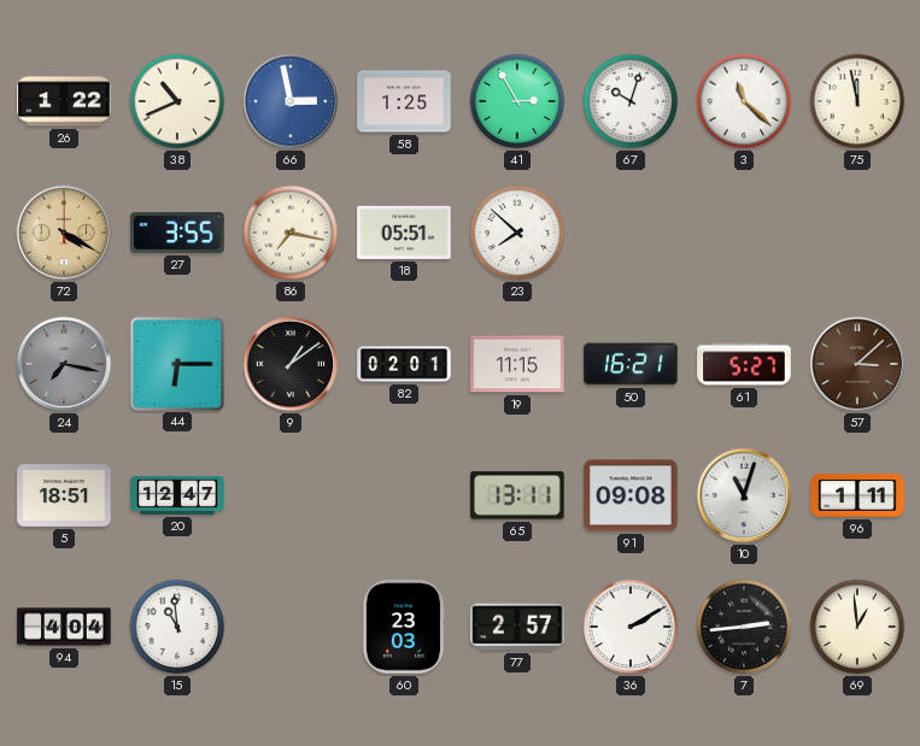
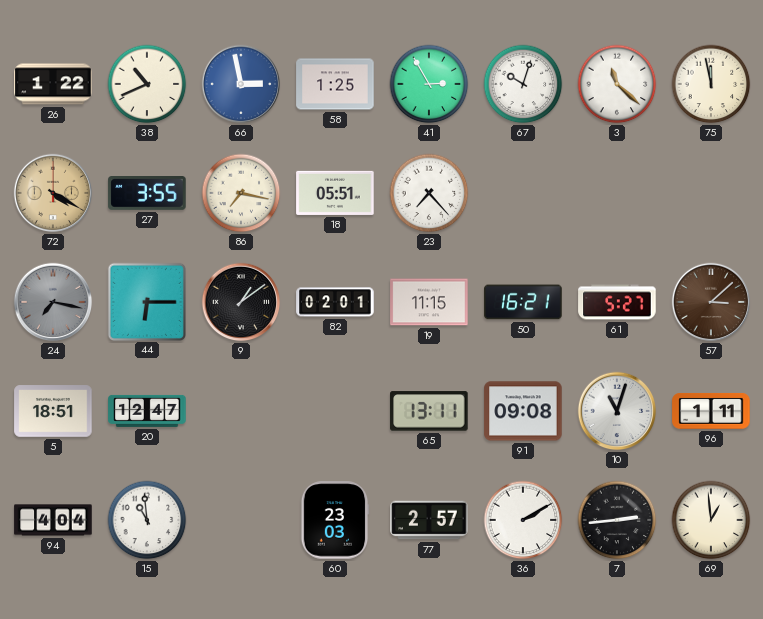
23: 7:52 -> 7:23 (429, 193)
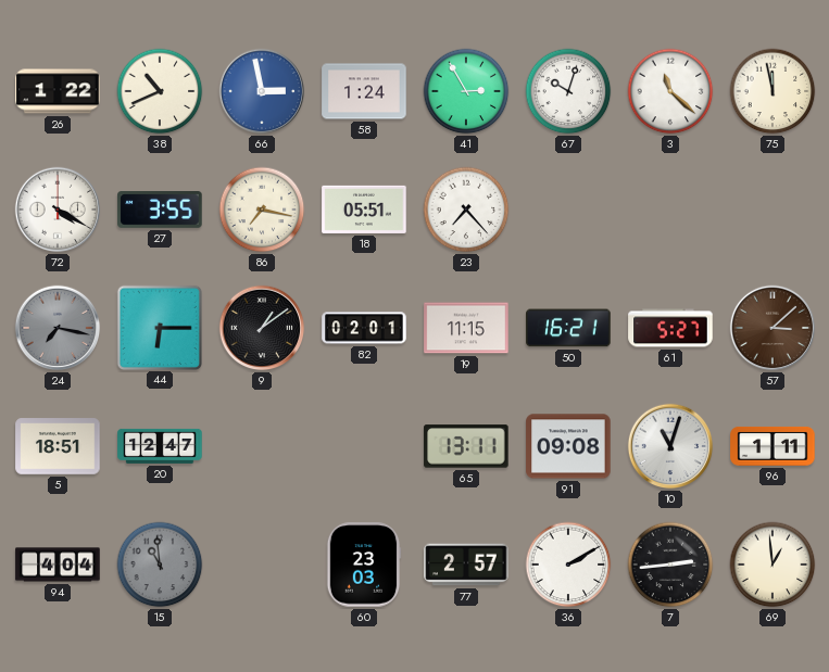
58: 1:25 -> 1:24 (364, 91)
72 dial: champagne -> white (58, 210)
15 dial: white -> grey (160, 565)
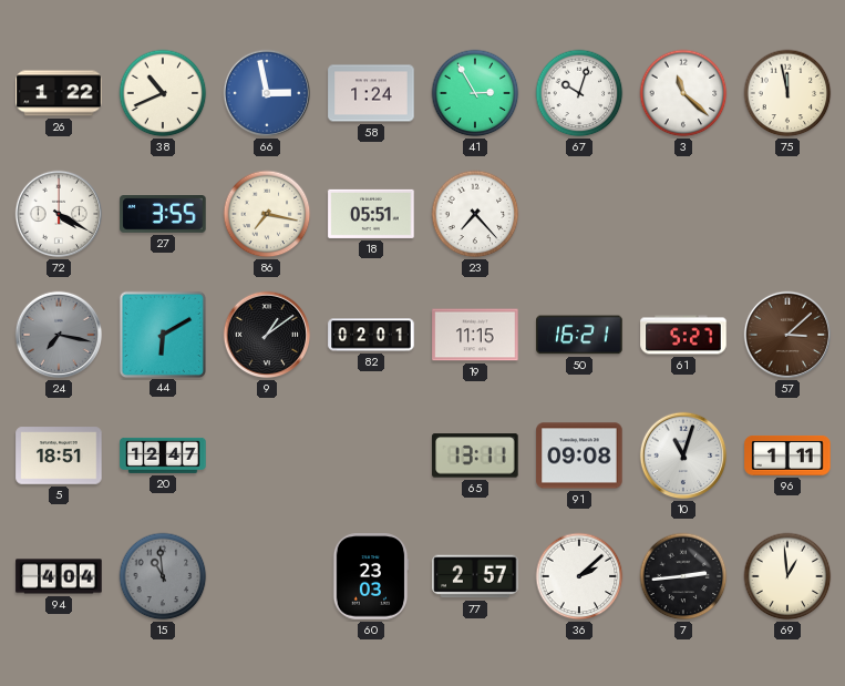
44: 6:15 -> 6:10 (162, 334)
36: 2:10 -> 2:08 (579, 576)
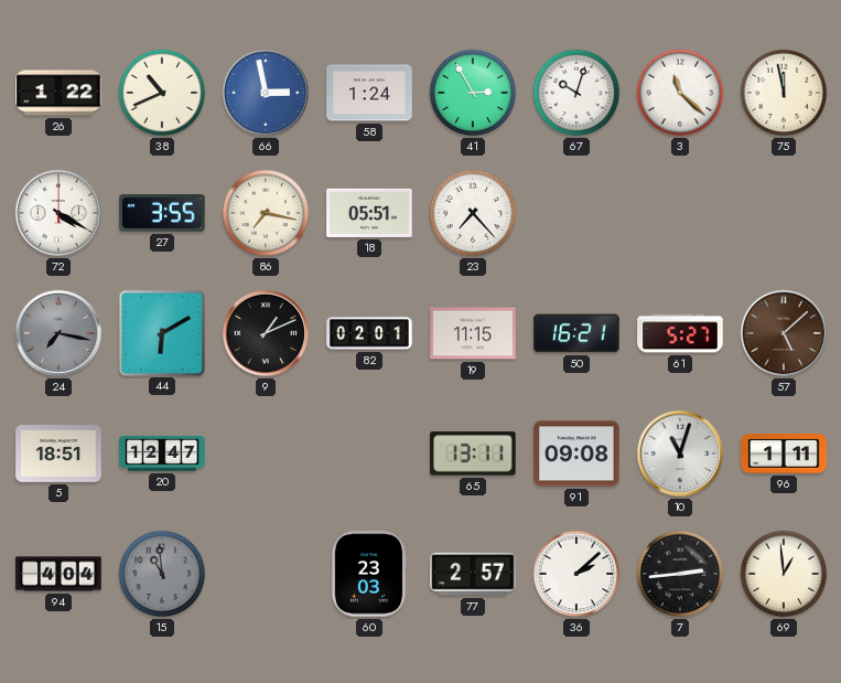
9: 1:09 -> 1:11 (266, 333)
57: 3:08 -> 5:08 (784, 333)
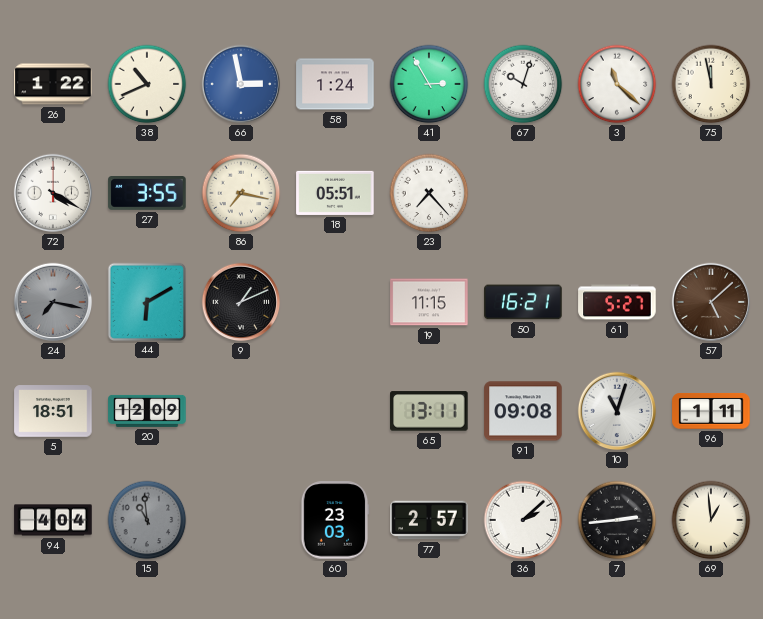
82: 02:01 -> none (369, 333)
20: 12:47 -> 12:09 (147, 411)
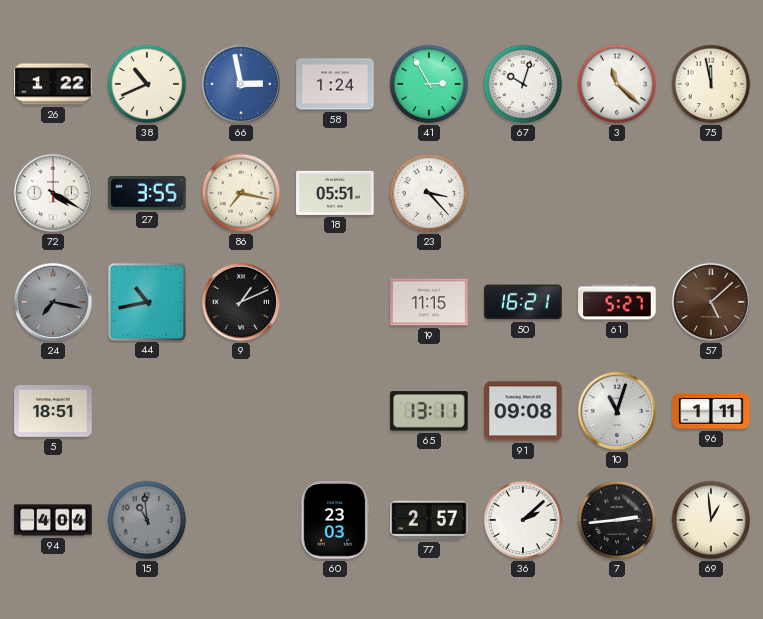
23: 7:23 -> 3:23 (429, 193)
44: 6:10 -> 10:43 (146, 301)
20: 12:09 -> none (147, 411)
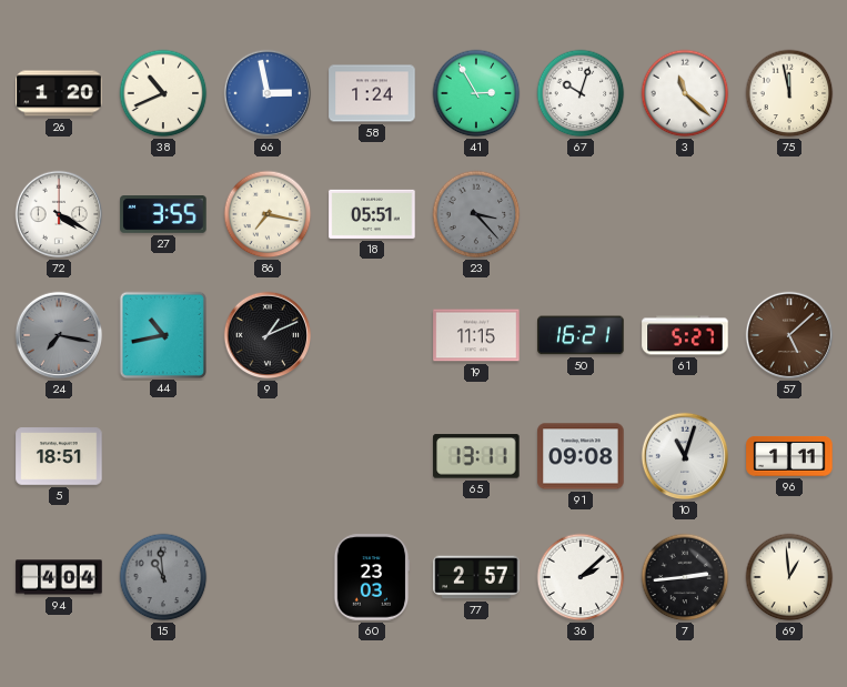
26: 1:22 -> 1:20 (59, 93)
23 dial: white -> grey (476, 214)
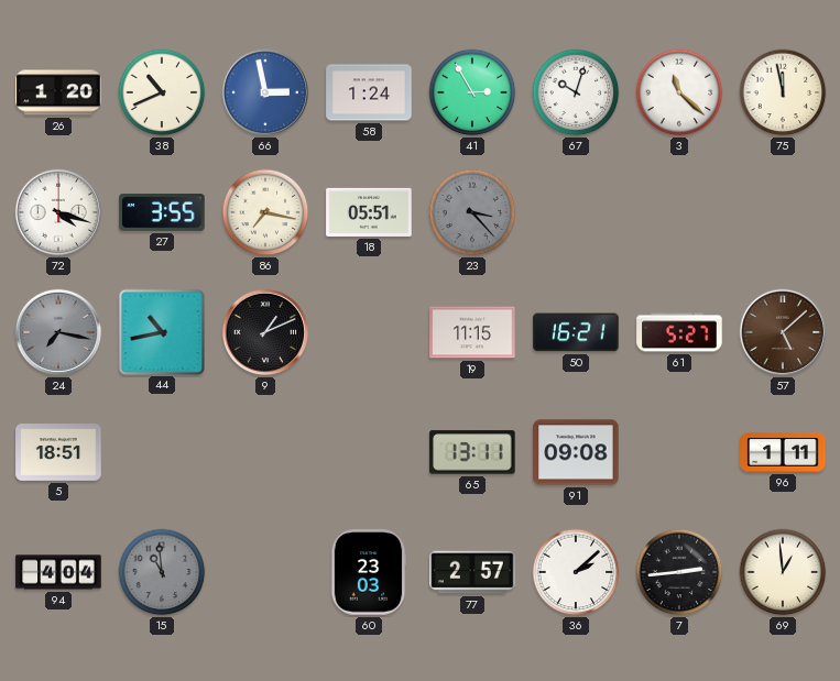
72: 4:20 -> 4:18 (58, 212)
10: 11:03 -> none (685, 456)
